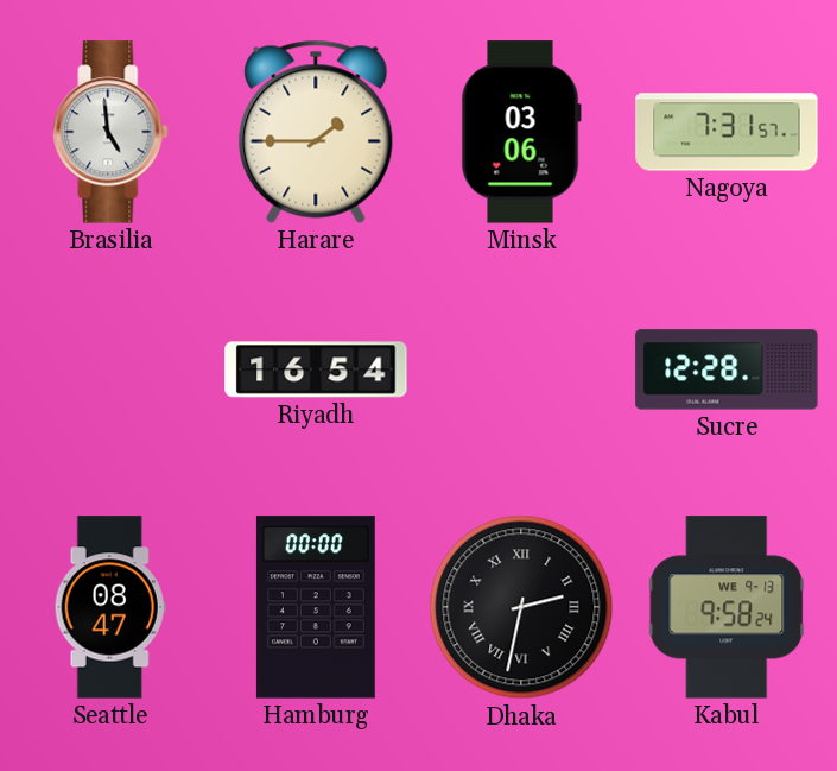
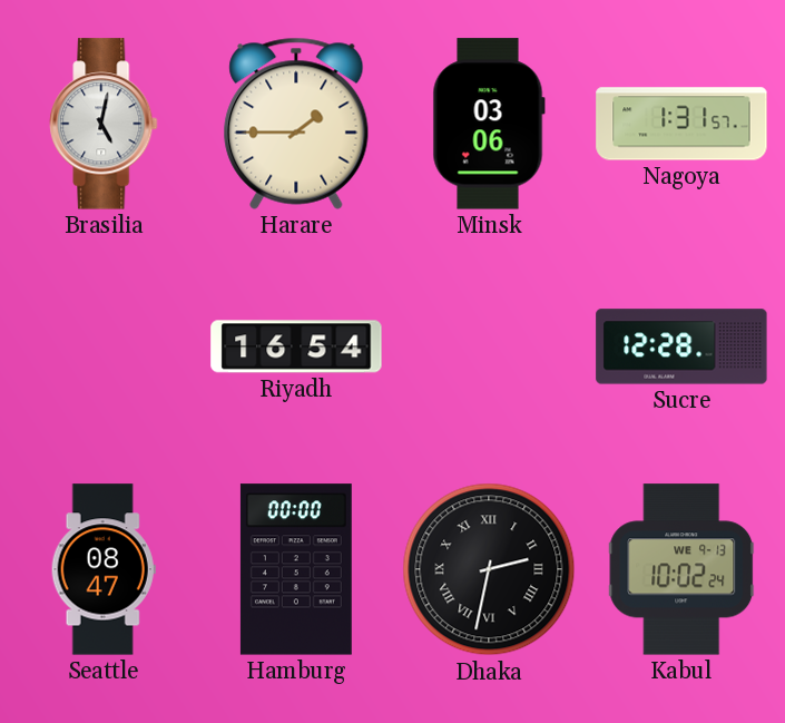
Brasilia: 4:59 -> 5:02 (104, 124)
Nagoya: 7:31 -> 1:31 (681, 124)
Kabul: 9:58 -> 10:02 (681, 569)
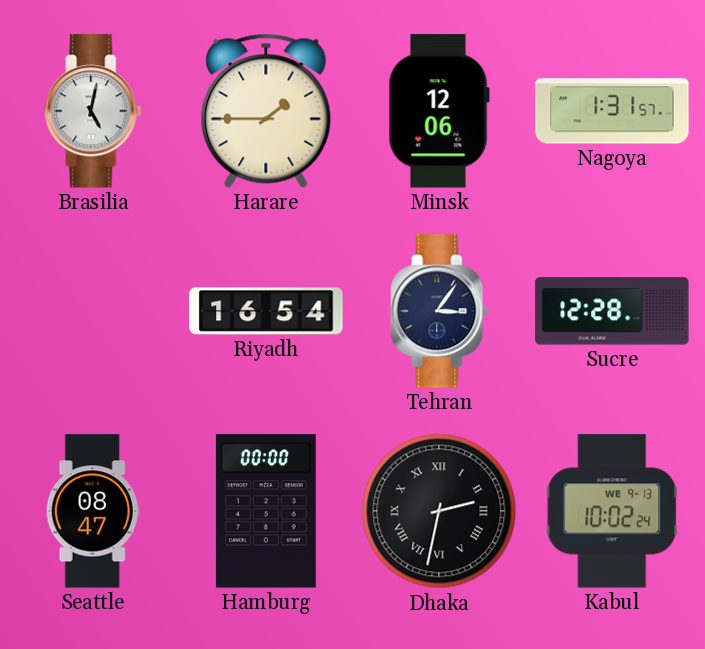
Minsk: 03:06 -> 12:06 (439, 111)
Tehran: none -> 3:06 (439, 311)
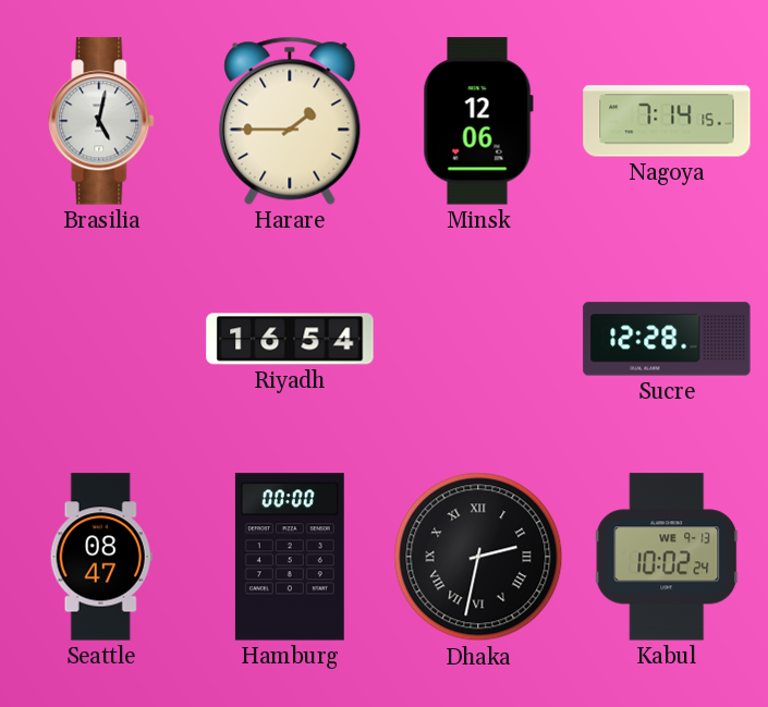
Nagoya: 1:31 -> 7:14 (667, 121)
Tehran: 3:06 -> none (439, 311)
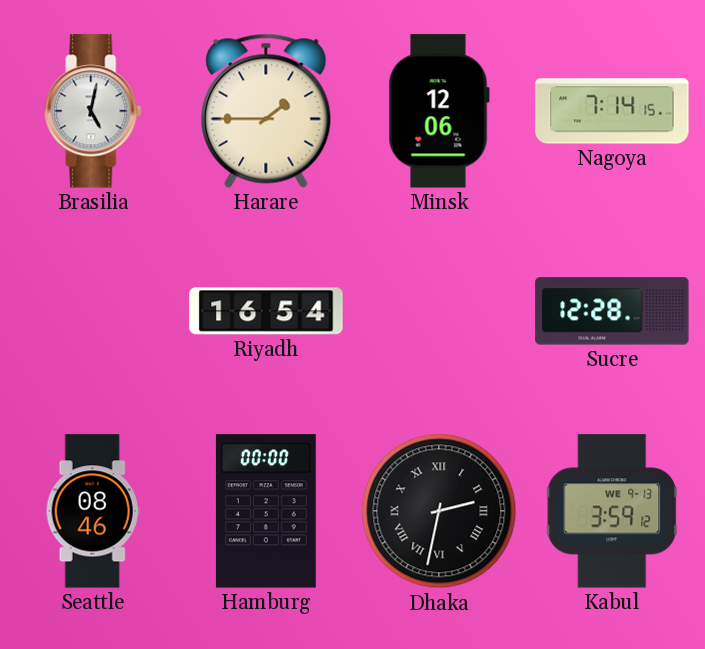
Seattle: 08:47 -> 08:46 (93, 511)
Kabul: 10:02 -> 3:59 (612, 511)
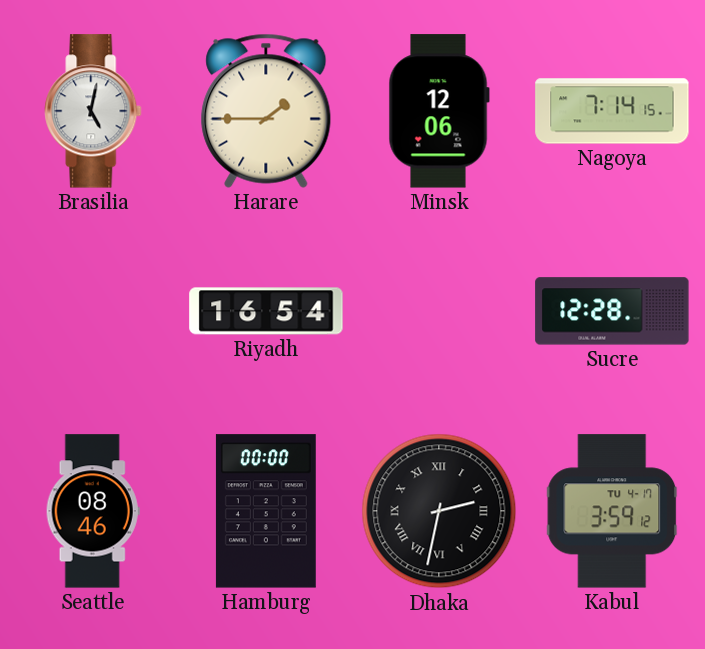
Kabul date: WE 9-13 -> TU 4-17 (612, 511)
